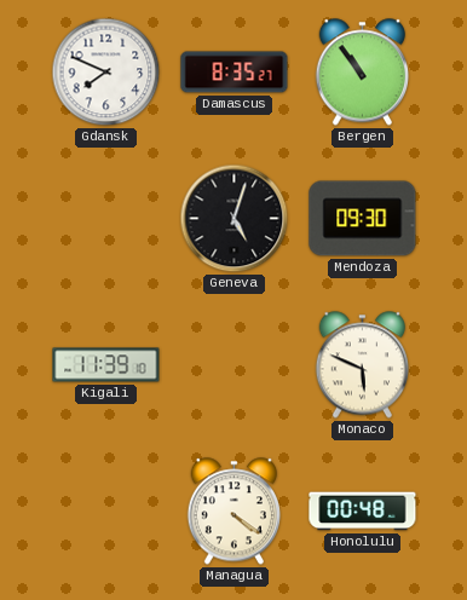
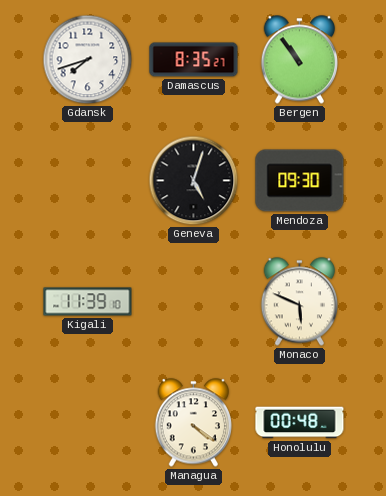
Gdansk: 7:49 -> 7:42 (88, 60)
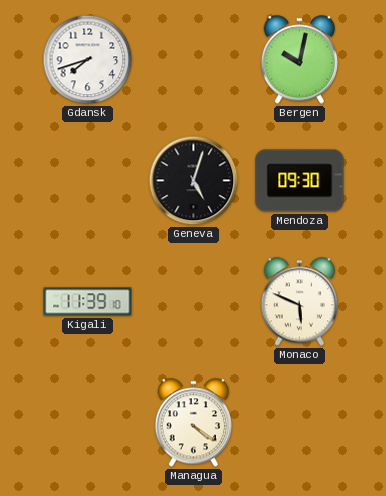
Damascus: 8:35 -> none (194, 60)
Bergen: 10:54 -> 10:02 (299, 60)
Honolulu: 00:48 -> none (300, 423)
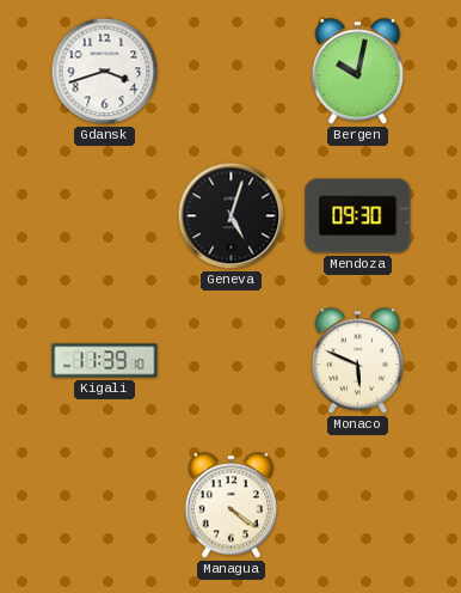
Gdansk: 7:42 -> 3:42 (105, 72)
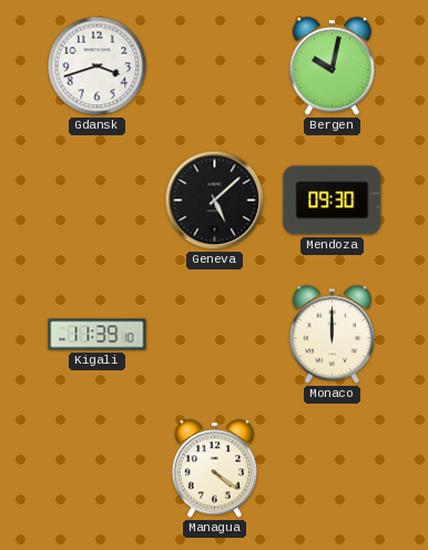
Geneva: 5:03 -> 5:08 (215, 201)
Monaco: 5:49 -> 12:00 (332, 335)
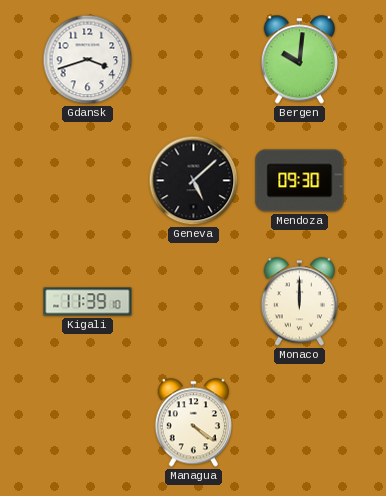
Bergen: 10:02 -> 10:01 (299, 60)
